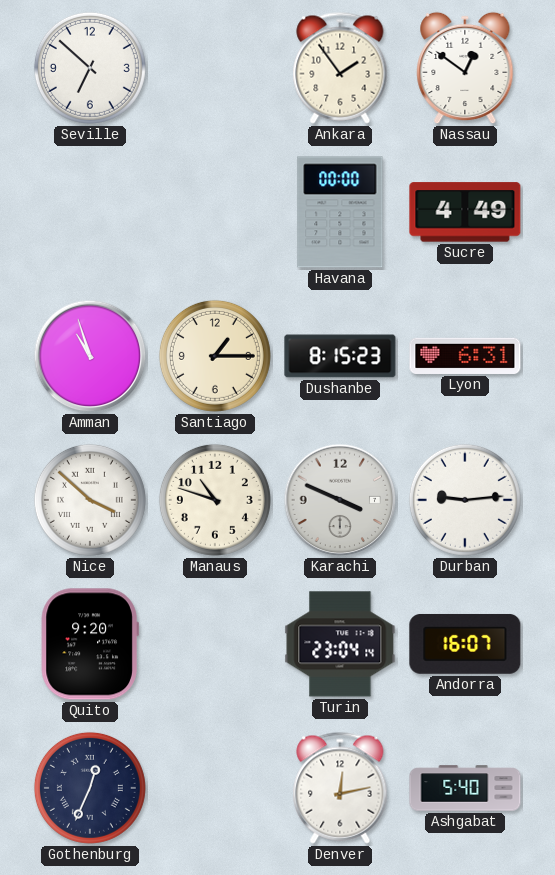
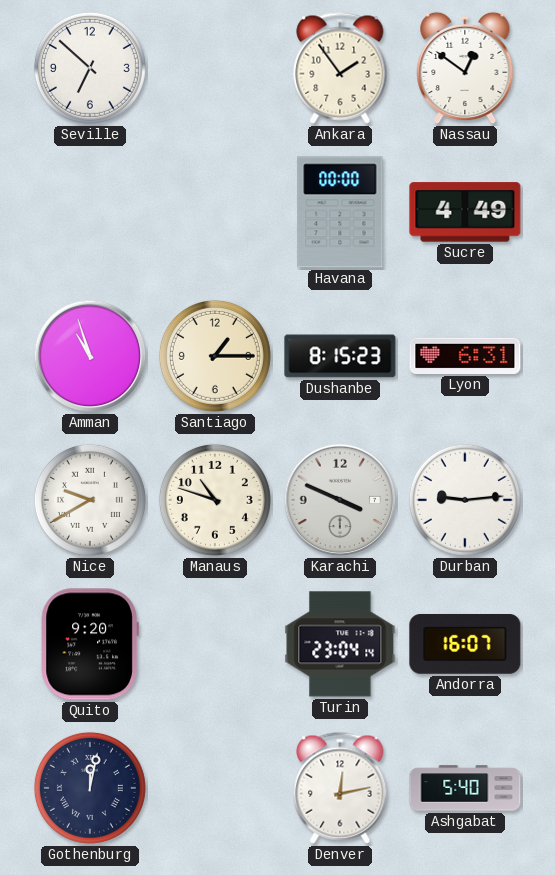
Nice: 3:52 -> 9:40 (90, 500)
Gothenburg: 12:34 -> 12:02 (90, 788)
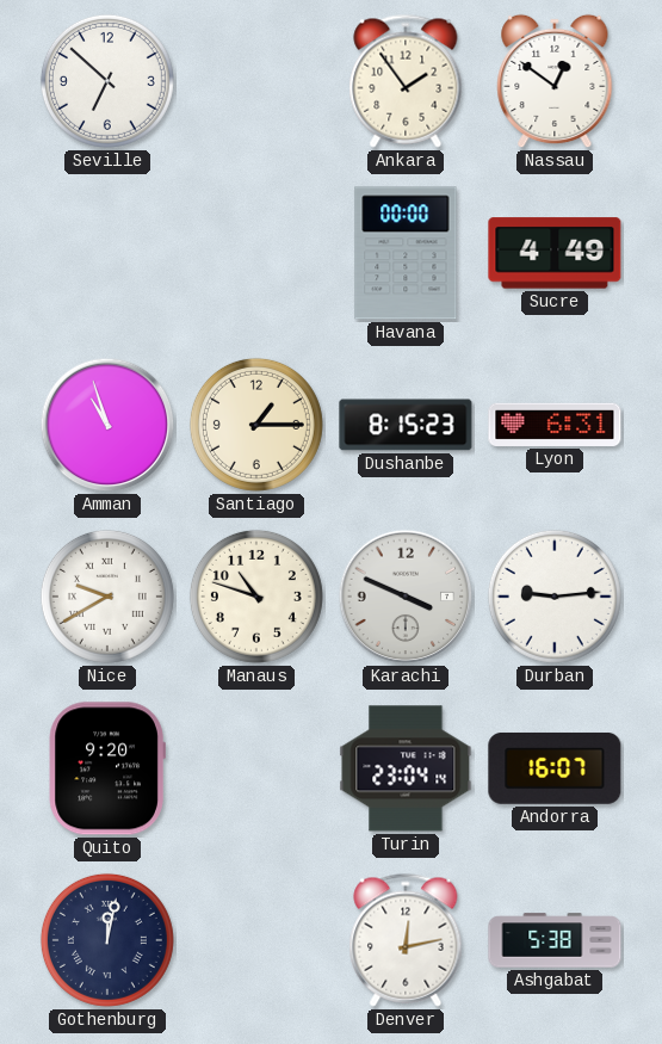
Ashgabat: 5:40 -> 5:38 (555, 940)
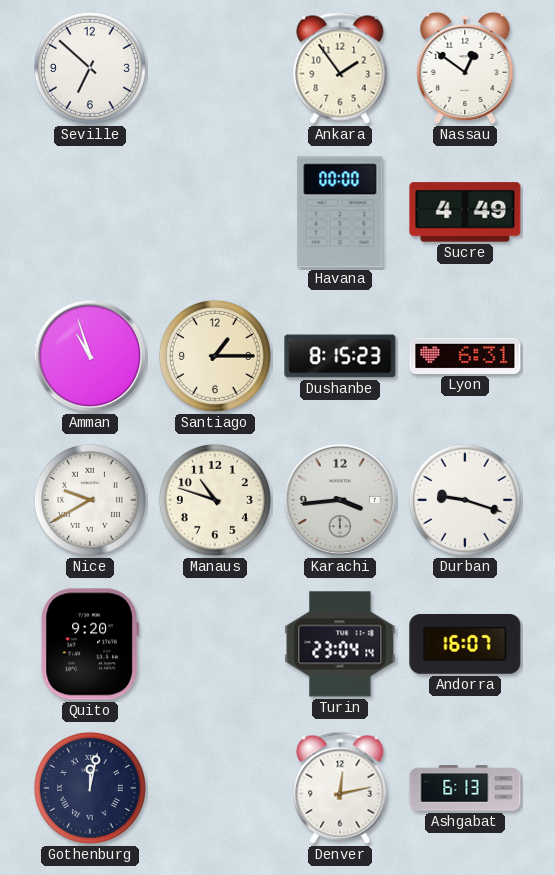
Karachi: 3:49 -> 3:44 (340, 500)
Durban: 9:14 -> 9:18 (465, 500)
Ashgabat: 5:38 -> 6:13 (465, 788)
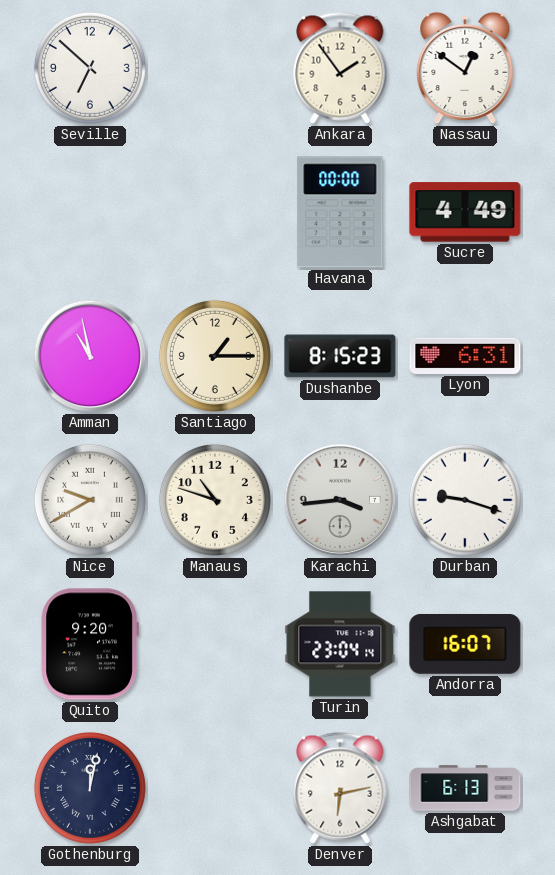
Amman: 10:57 -> 10:58 (90, 356)
Denver: 12:13 -> 6:13 (340, 788)
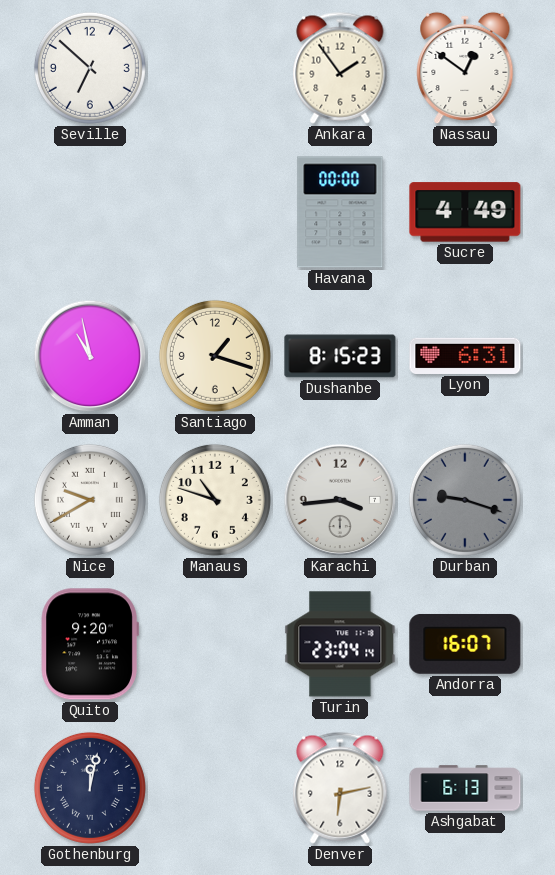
Santiago: 1:15 -> 1:18 (215, 356)
Durban dial: white -> grey (465, 500)
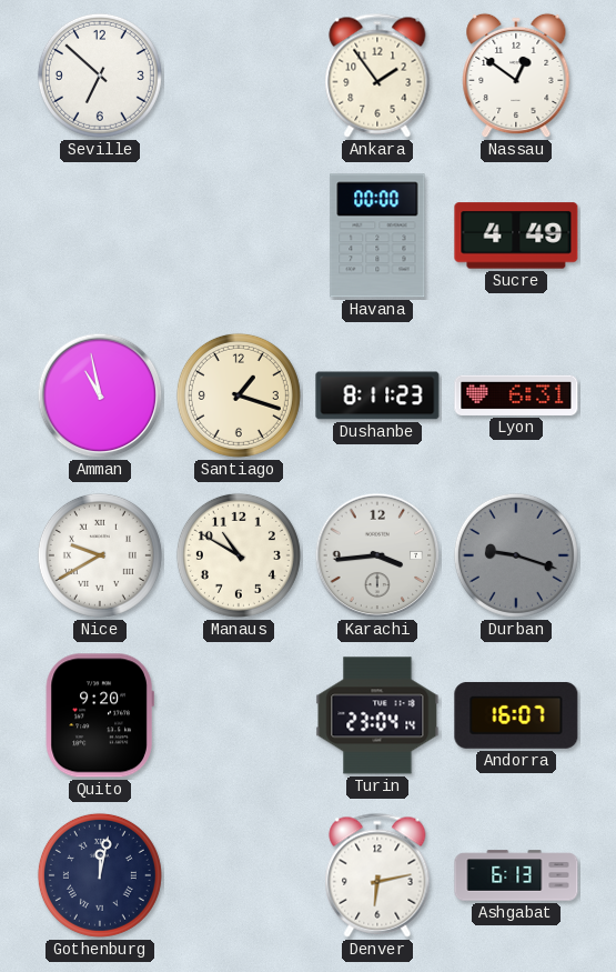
Dushanbe: 8:15 -> 8:11 (377, 395)
Manaus: 10:48 -> 10:50 (239, 555)
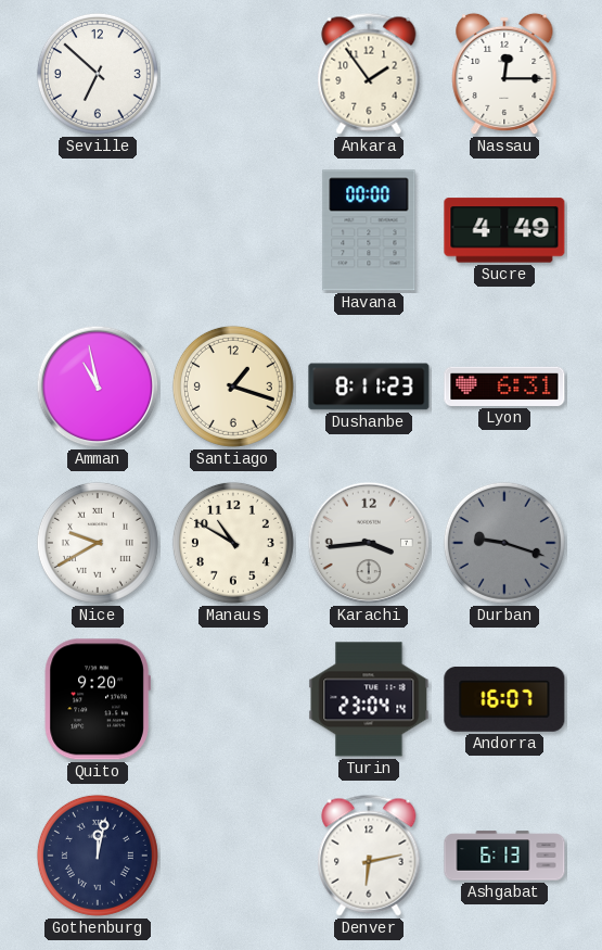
Nassau: 12:51 -> 12:15 (504, 74)
